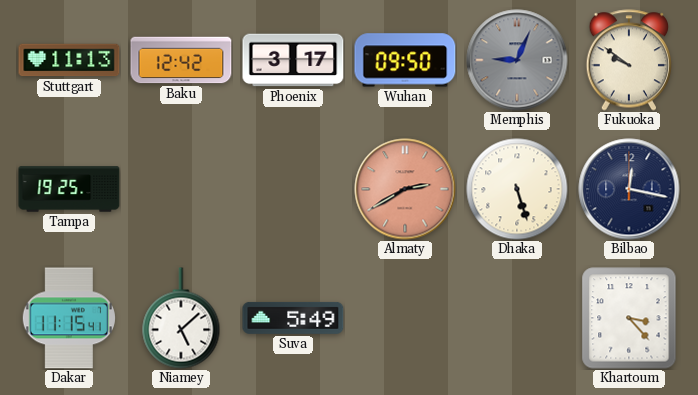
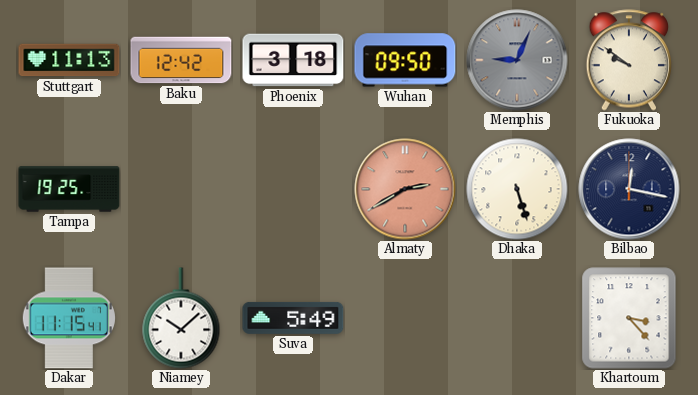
Phoenix: 3:17 -> 3:18 (293, 60)
Niamey: 5:08 -> 10:08 (181, 318)
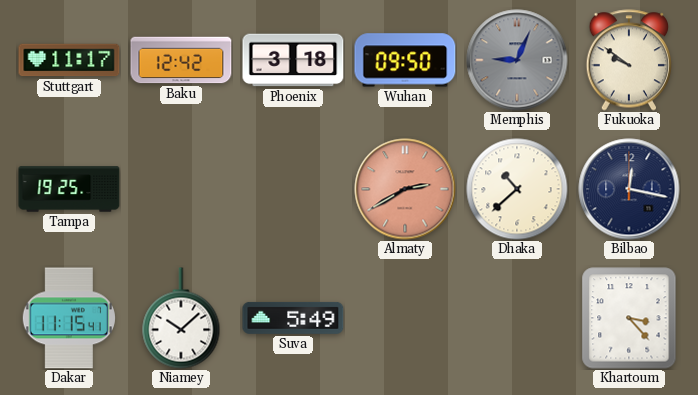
Stuttgart: 11:13 -> 11:17 (69, 60)
Dhaka: 5:27 -> 10:38 (517, 189)
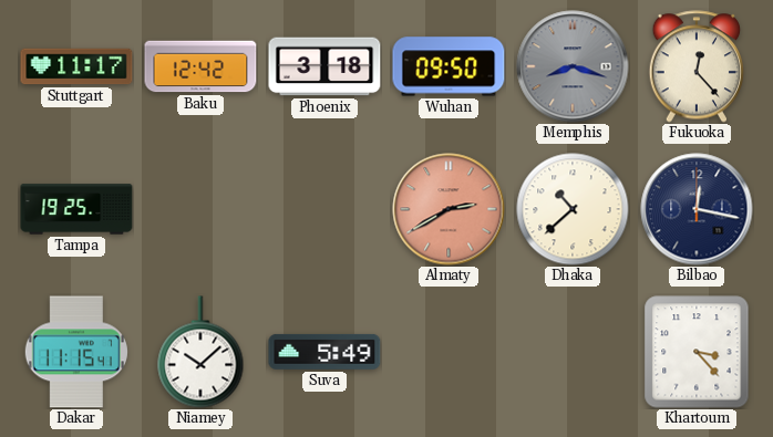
Memphis: 9:04 -> 8:18 (573, 66)
Fukuoka: 9:51 -> 12:23 (695, 66)
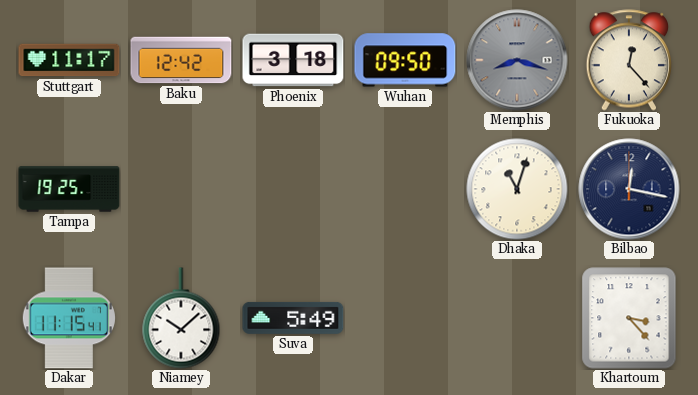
Almaty: 2:40 -> none (449, 209)
Dhaka: 10:38 -> 11:03 (517, 189)
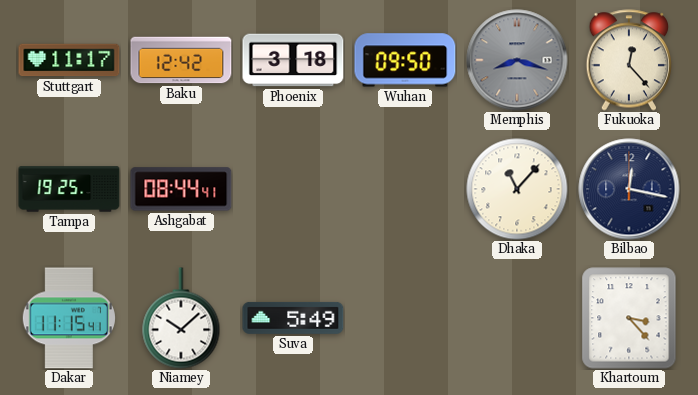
Ashgabat: none -> 08:44 (181, 189)
Dhaka: 11:03 -> 11:07 (517, 189)
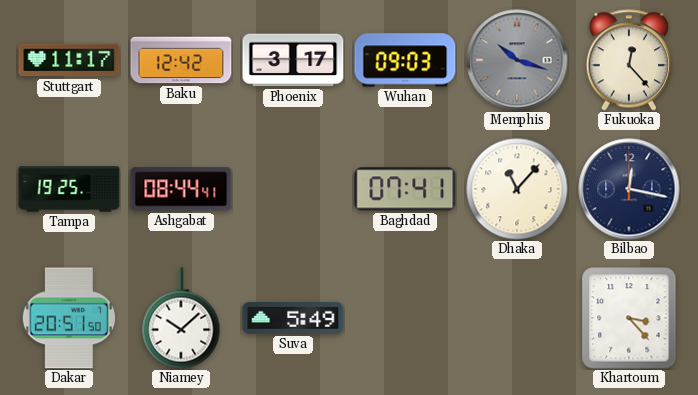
Phoenix: 3:18 -> 3:17 (293, 60)
Wuhan: 09:50 -> 09:03 (405, 60)
Memphis: 8:18 -> 10:18 (517, 60)
Baghdad: none -> 07:41 (405, 189)
Dakar: 11:15 -> 20:51 (69, 318)
